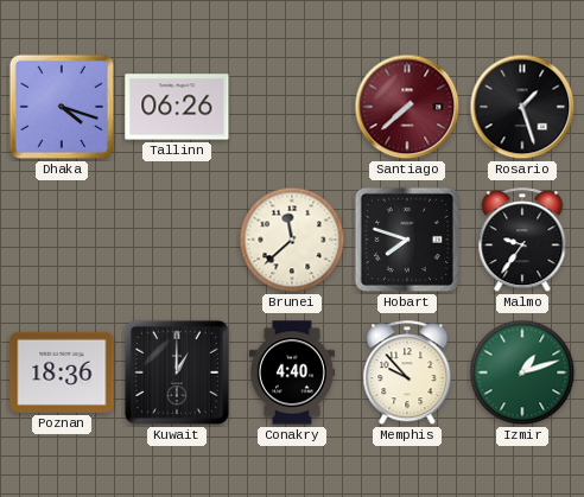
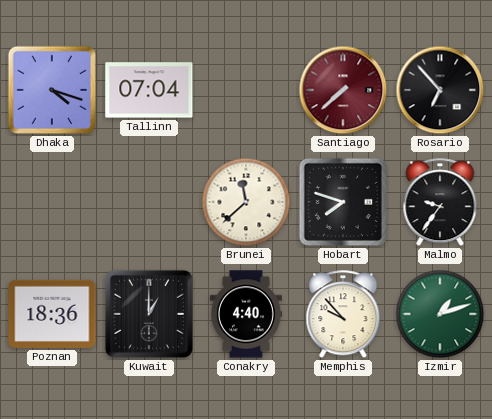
Tallinn: 06:26 -> 07:04 (149, 90)
Rosario: 1:27 -> 6:53 (440, 90)
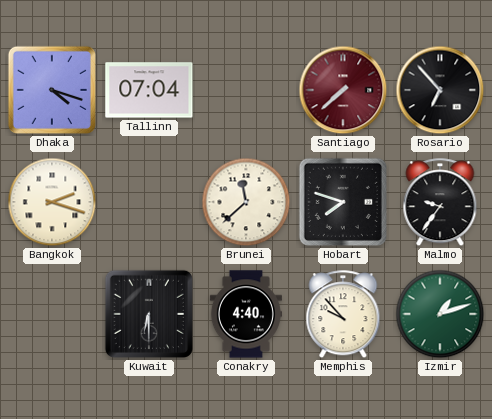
Bangkok: none -> 2:18 (52, 202)
Poznan: 18:36 -> none (52, 314)
Kuwait: 1:00 -> 6:30 (149, 314)
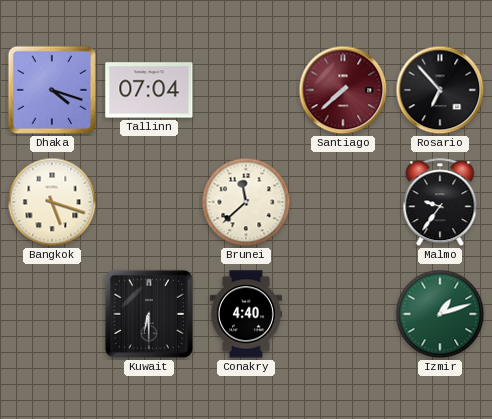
Bangkok: 2:18 -> 5:18 (52, 202)
Hobart: 7:48 -> none (343, 202)
Memphis: 9:53 -> none (343, 315)
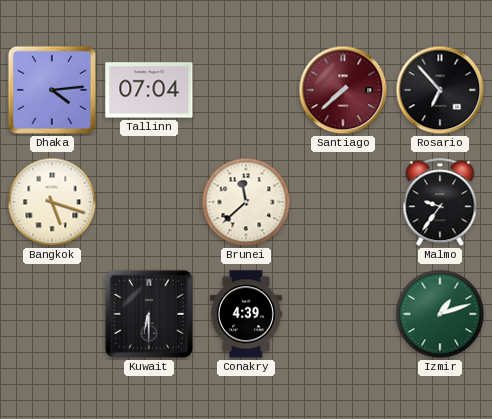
Dhaka: 4:18 -> 4:14 (52, 90)
Conakry: 4:40 -> 4:39 (246, 314)
